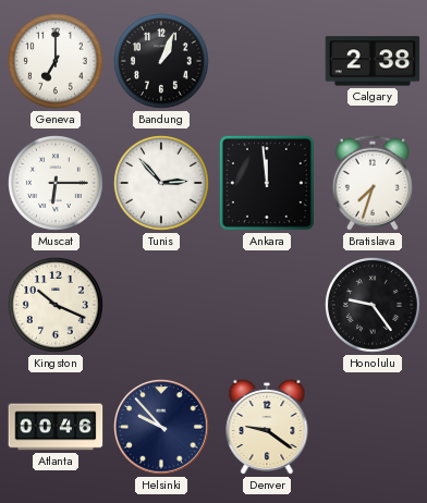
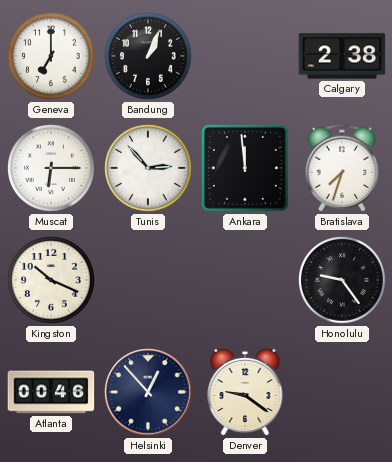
Helsinki: 9:53 -> 12:53 (149, 393)
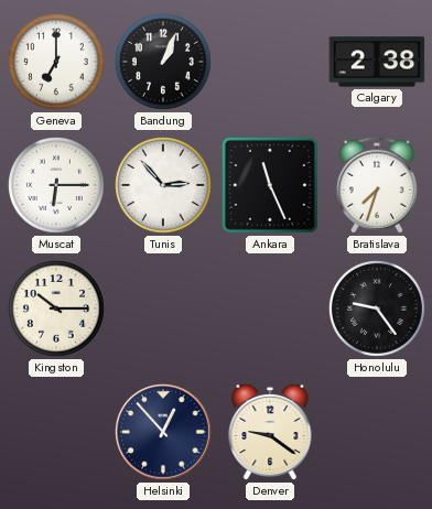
Ankara: 11:59 -> 11:26 (270, 185)
Kingston: 10:19 -> 10:15 (57, 310)
Atlanta: 00:46 -> none (51, 392)
